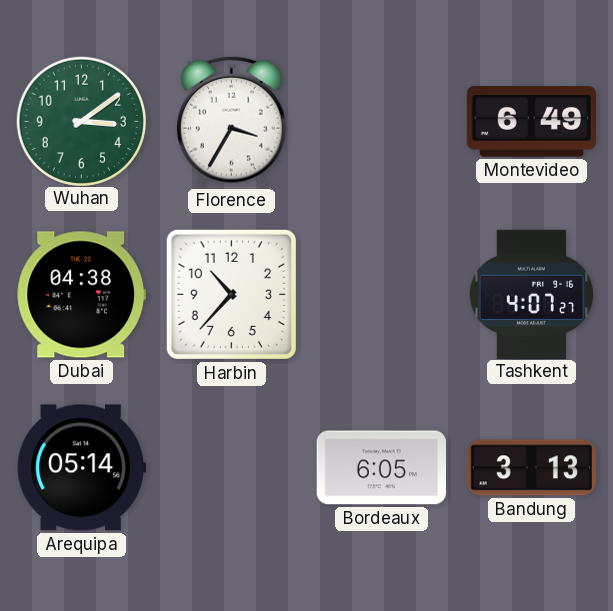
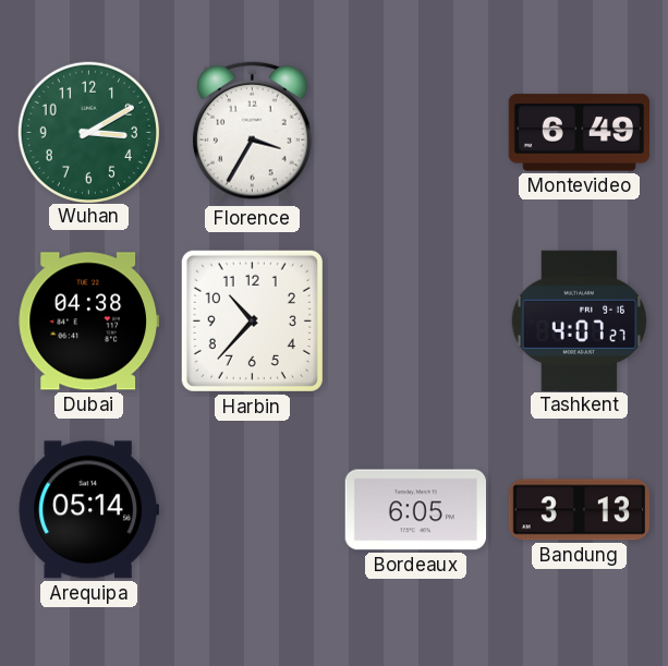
Wuhan: 3:09 -> 3:10 (88, 132)
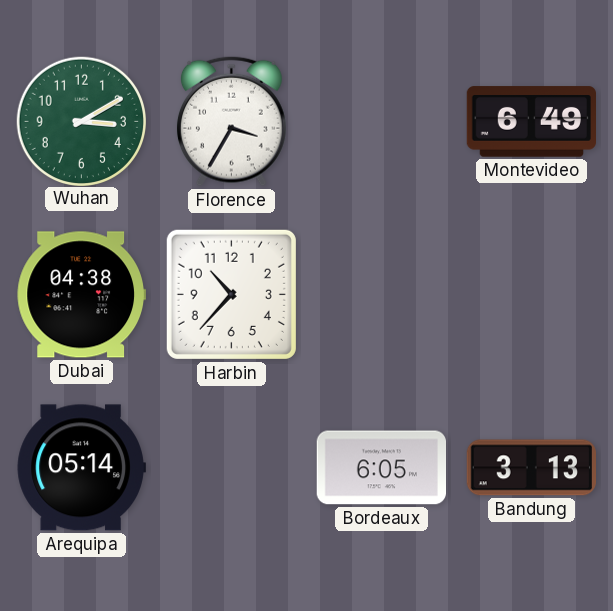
Tashkent: 4:07 -> none (580, 320)
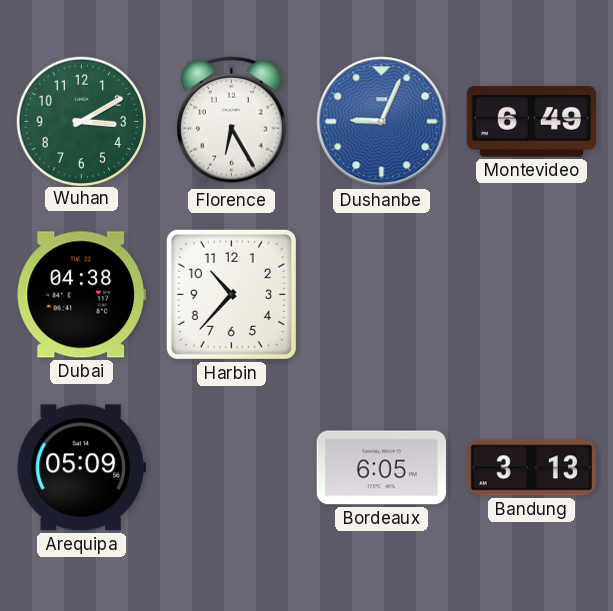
Florence: 3:35 -> 6:25 (231, 121)
Dushanbe: none -> 9:04 (382, 122)
Arequipa: 05:14 -> 05:09 (81, 468)
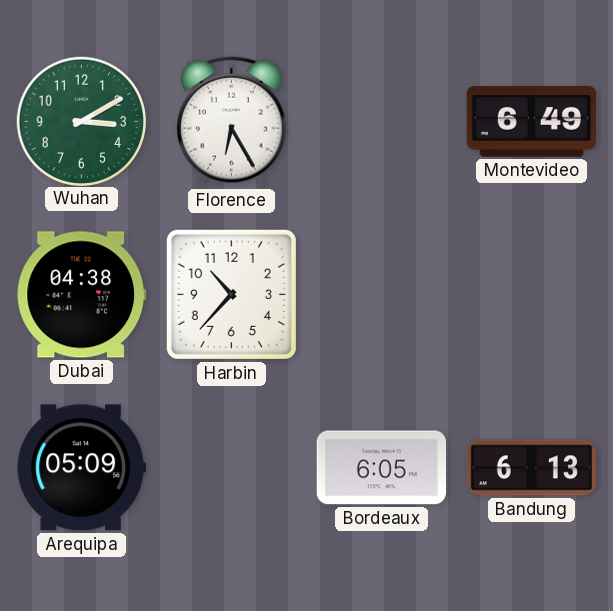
Dushanbe: 9:04 -> none (382, 122)
Bandung: 3:13 -> 6:13 (531, 468)
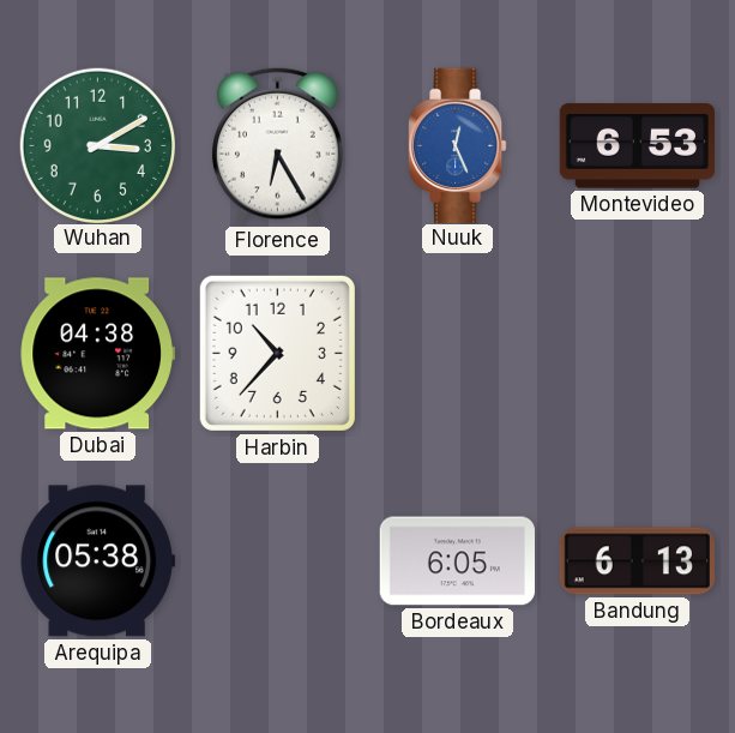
Nuuk: none -> 12:26 (458, 145)
Montevideo: 6:49 -> 6:53 (637, 146)
Arequipa: 05:09 -> 05:38 (97, 561)
